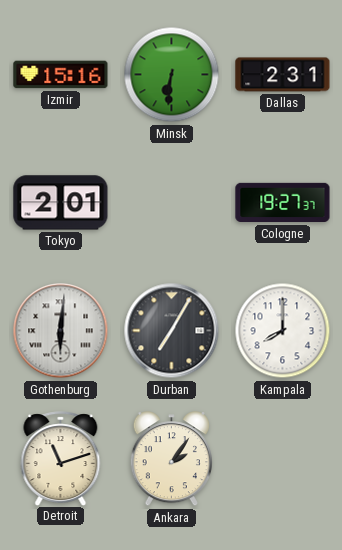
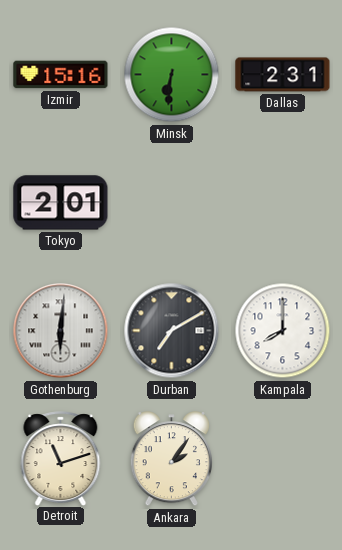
Cologne: 19:27 -> none (283, 203)
Durban: 7:05 -> 7:10 (172, 331)
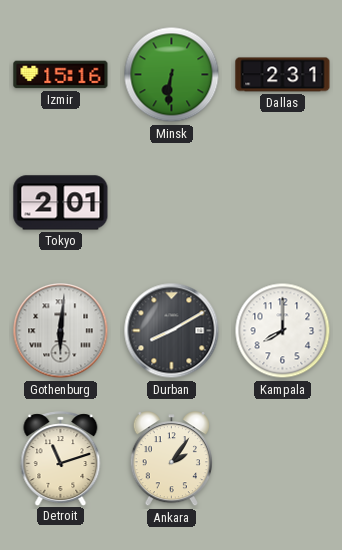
Durban: 7:10 -> 8:10 (172, 331)
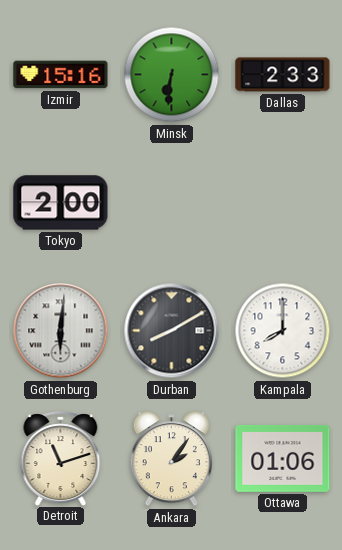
Dallas: 2:31 -> 2:33 (283, 75)
Tokyo: 2:01 -> 2:00 (61, 203)
Ottawa: none -> 01:06 (283, 458)
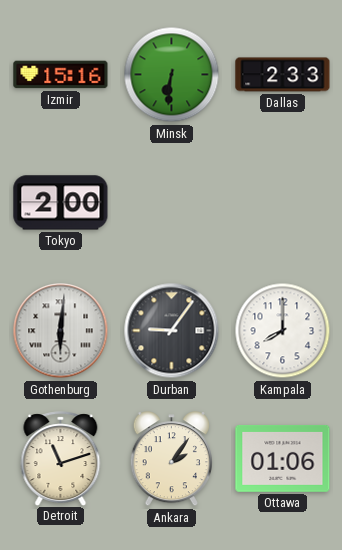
Durban: 8:10 -> 9:06 (172, 331)
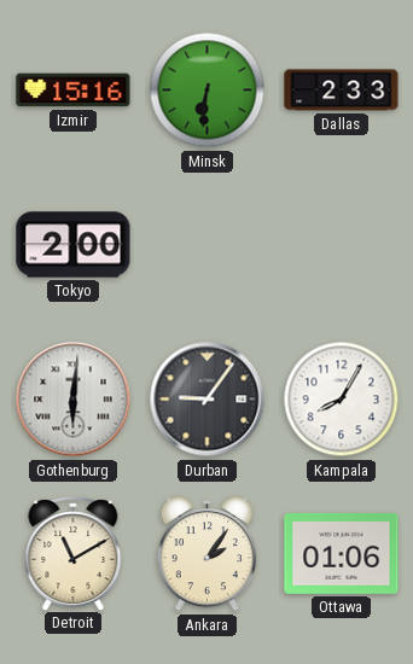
Kampala: 8:00 -> 8:05 (342, 400)
Detroit: 11:12 -> 11:10 (74, 553)
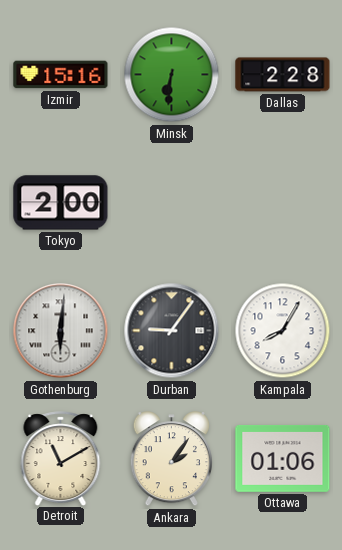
Dallas: 2:33 -> 2:28 (283, 75)
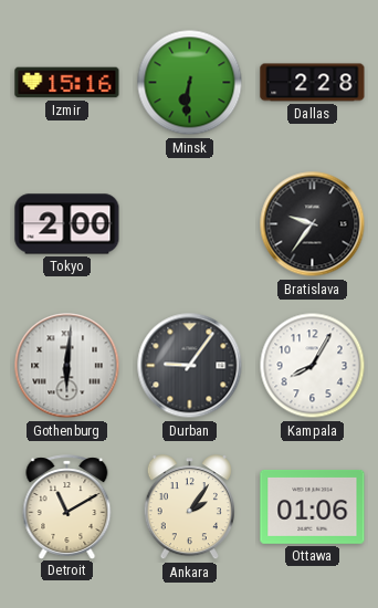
Bratislava: none -> 9:36 (313, 224)
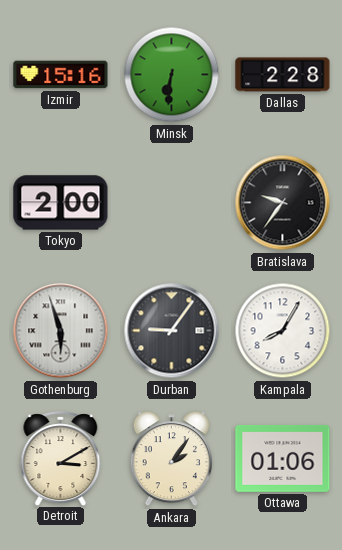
Gothenburg: 6:01 -> 5:57 (61, 331)
Detroit: 11:10 -> 3:10 (61, 458)
